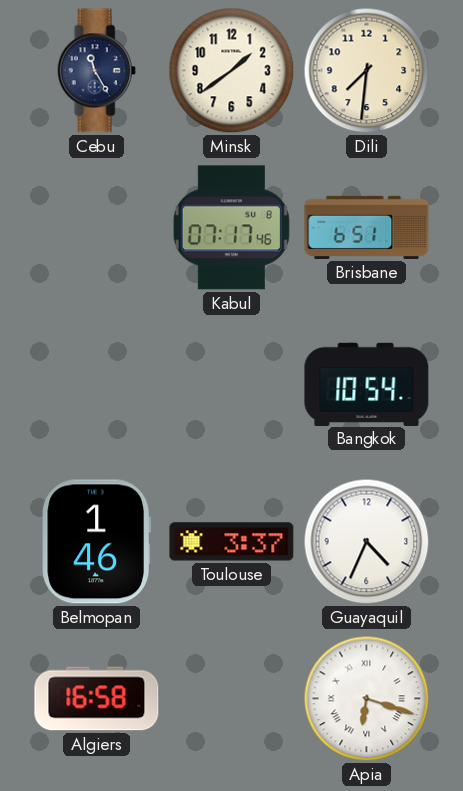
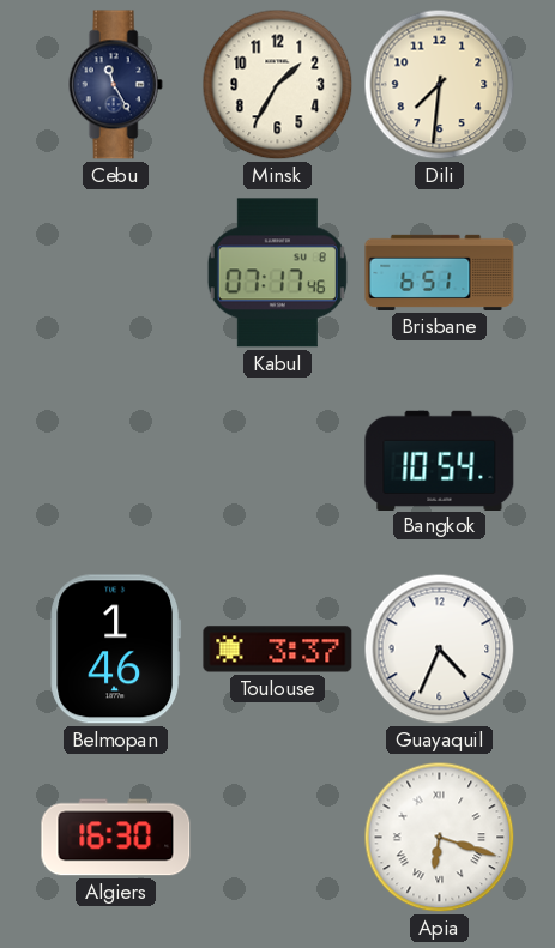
Minsk: 1:39 -> 1:35 (278, 85)
Algiers: 16:58 -> 16:30 (116, 838)
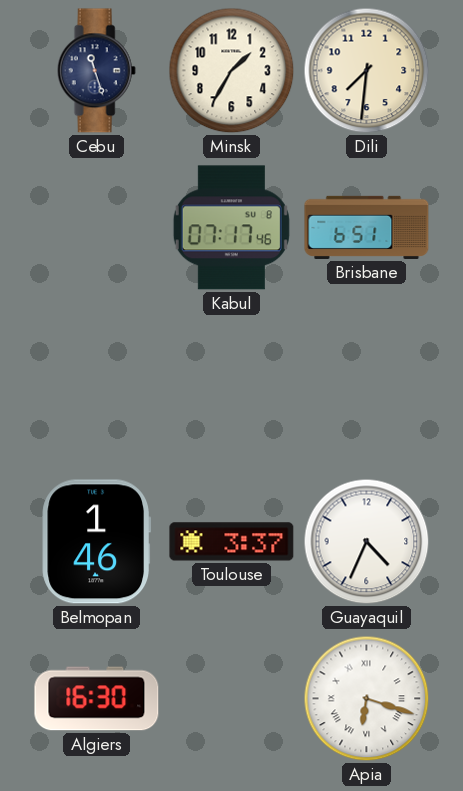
Cebu: 11:25 -> 11:27 (96, 71)
Bangkok: 10:54 -> none (440, 460)
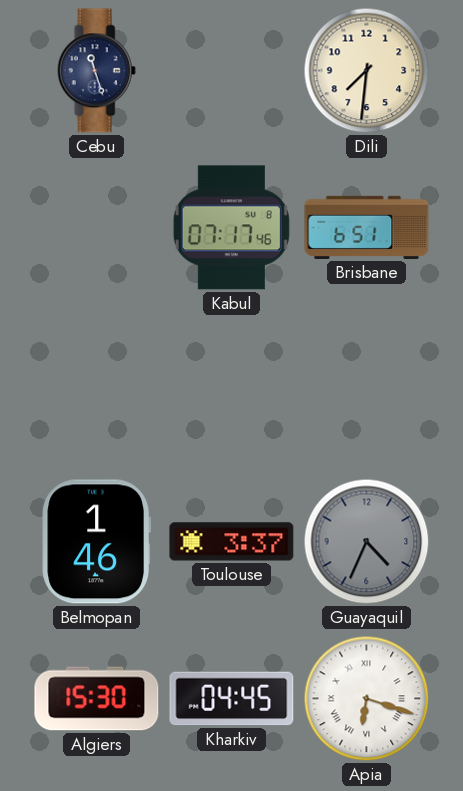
Minsk: 1:35 -> none (232, 71)
Guayaquil dial: white -> grey (367, 542)
Algiers: 16:30 -> 15:30 (97, 699)
Kharkiv: none -> 04:45 (232, 699)
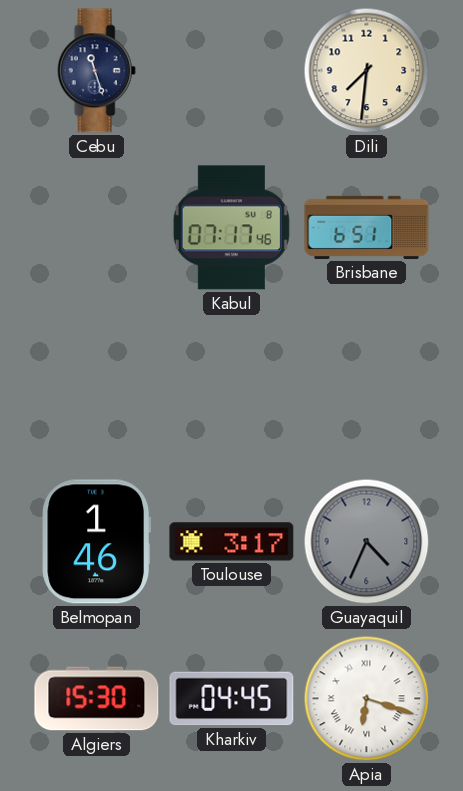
Toulouse: 3:37 -> 3:17 (232, 542)
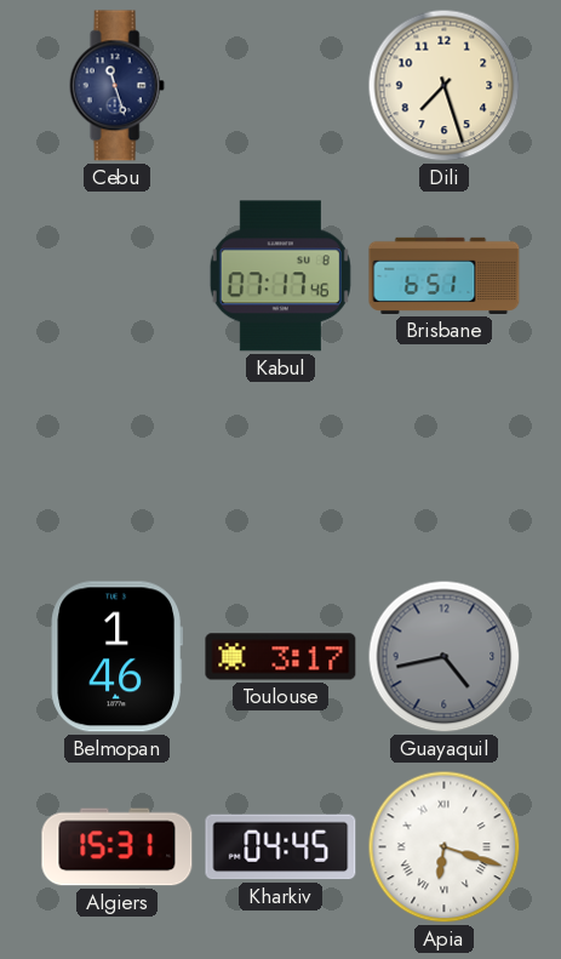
Dili: 7:31 -> 7:27 (445, 86)
Guayaquil: 4:34 -> 4:43 (445, 657)
Algiers: 15:30 -> 15:31 (118, 847)
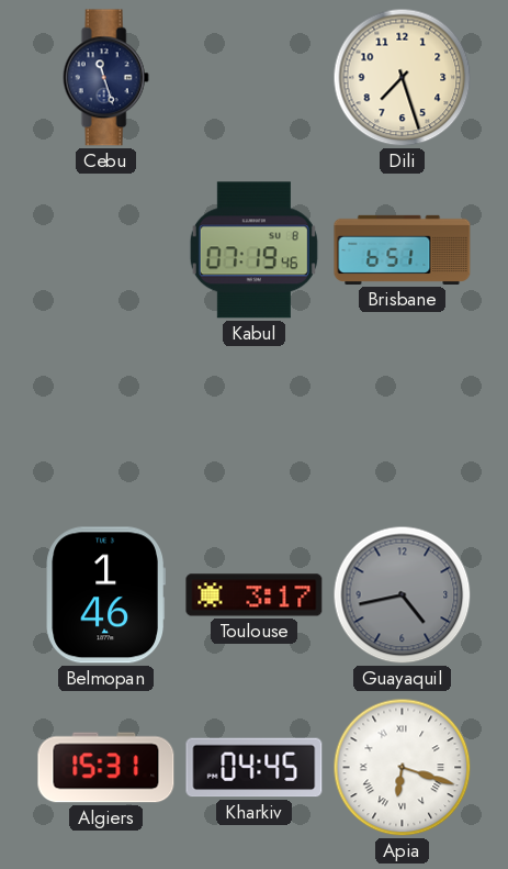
Kabul: 07:17 -> 07:19 (253, 250)
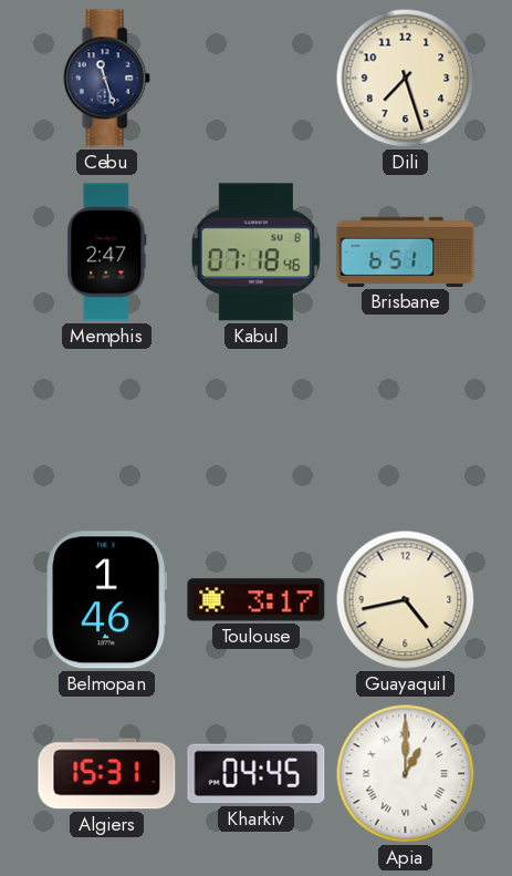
Memphis: none -> 2:47 (107, 253)
Kabul: 07:19 -> 07:18 (255, 253)
Guayaquil dial: grey -> cream (406, 600)
Apia: 6:18 -> 1:00 (406, 774)
